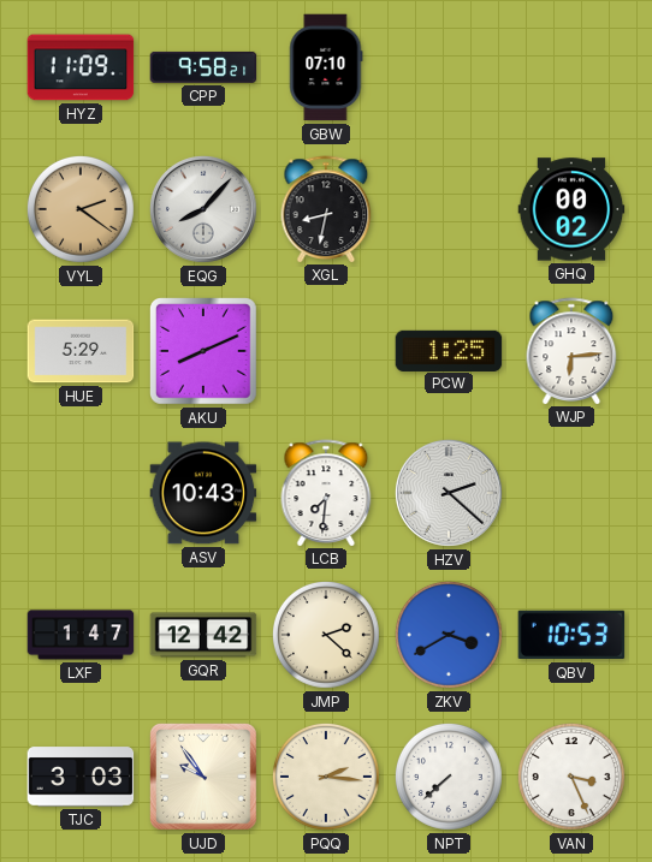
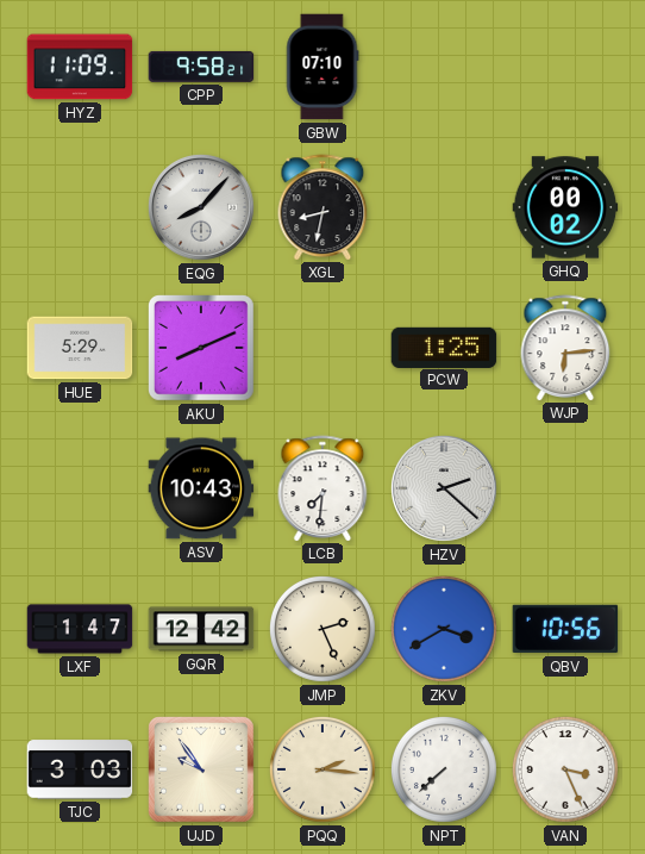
VYL: 2:21 -> none (81, 209)
JMP: 2:22 -> 2:26 (322, 629)
QBV: 10:53 -> 10:56 (565, 629)
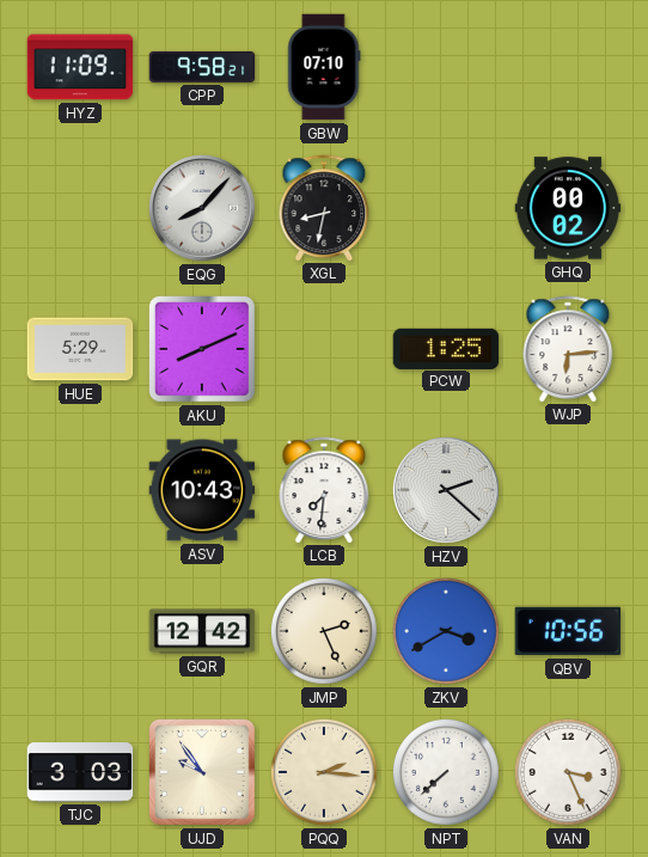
LXF: 1:47 -> none (80, 629)
